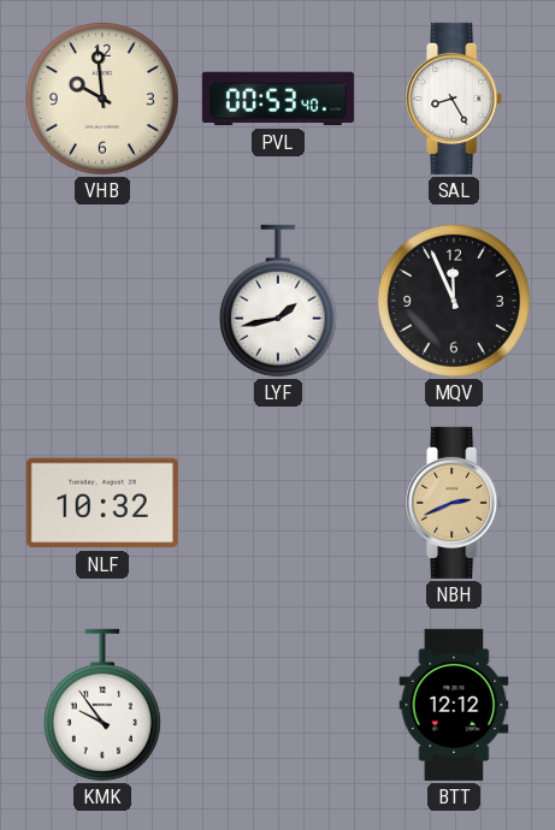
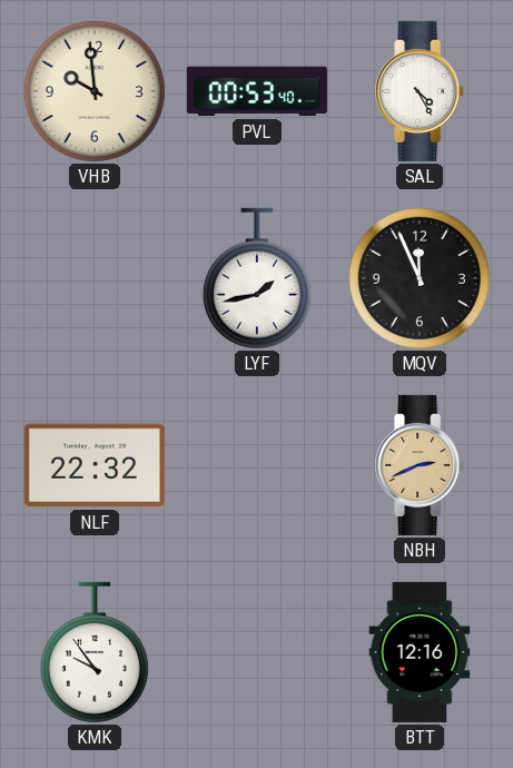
SAL: 8:25 -> 4:25 (421, 91)
NLF: 10:32 -> 22:32 (95, 465)
BTT: 12:12 -> 12:16 (420, 652)
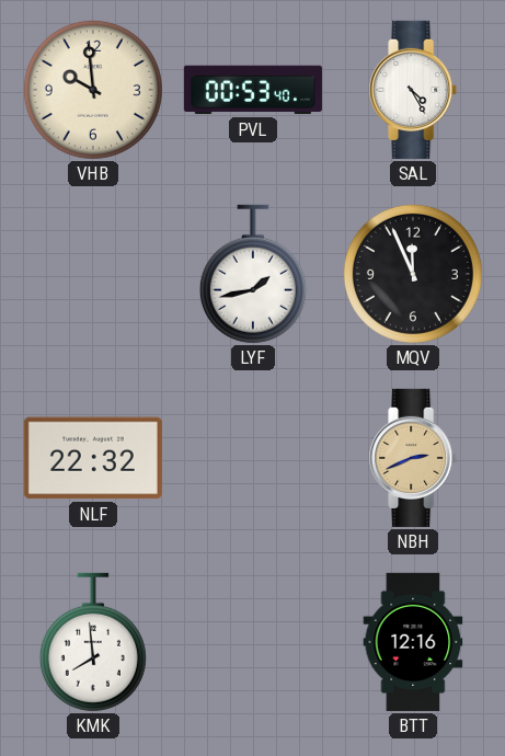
KMK: 9:54 -> 7:59 (93, 642)
